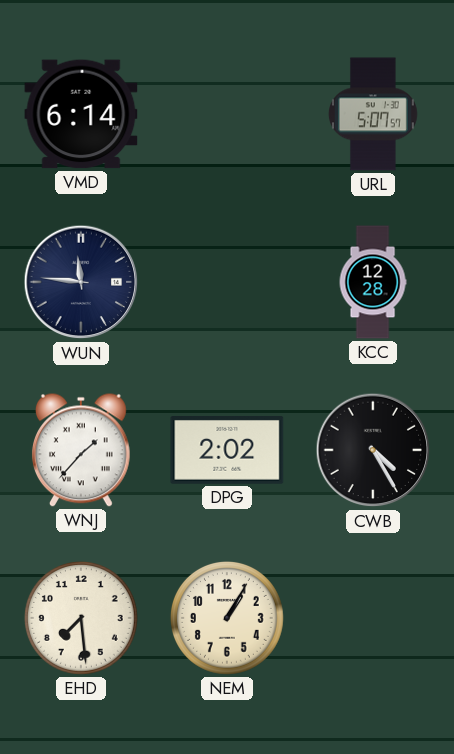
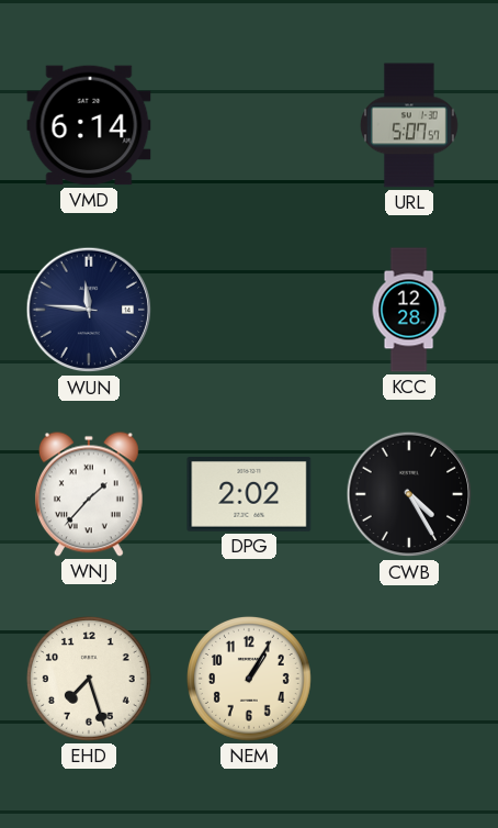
EHD: 7:29 -> 7:27 (89, 679)
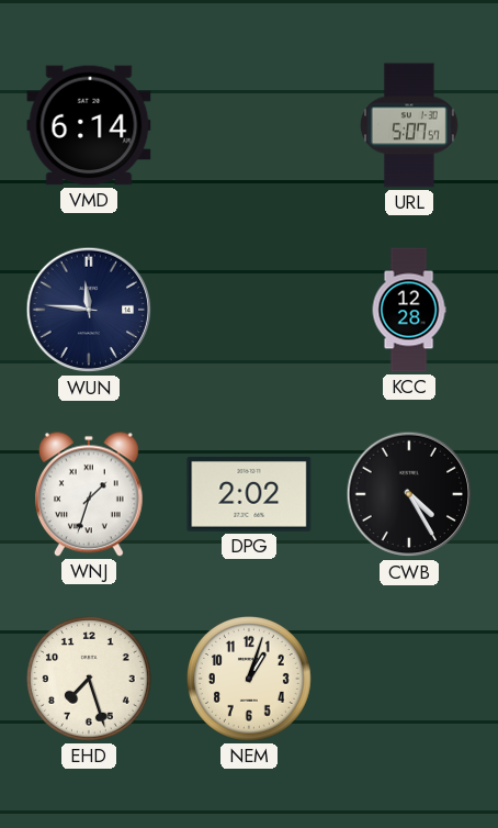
WNJ: 1:37 -> 1:33 (89, 494)
NEM: 1:05 -> 1:03 (249, 679)
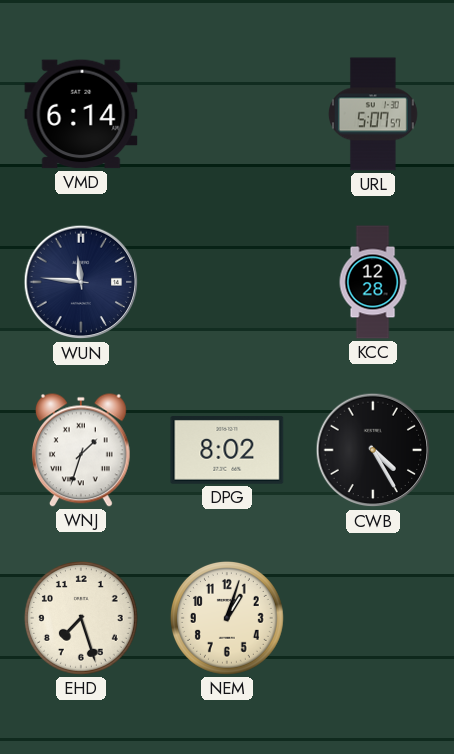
DPG: 2:02 -> 8:02 (227, 451)
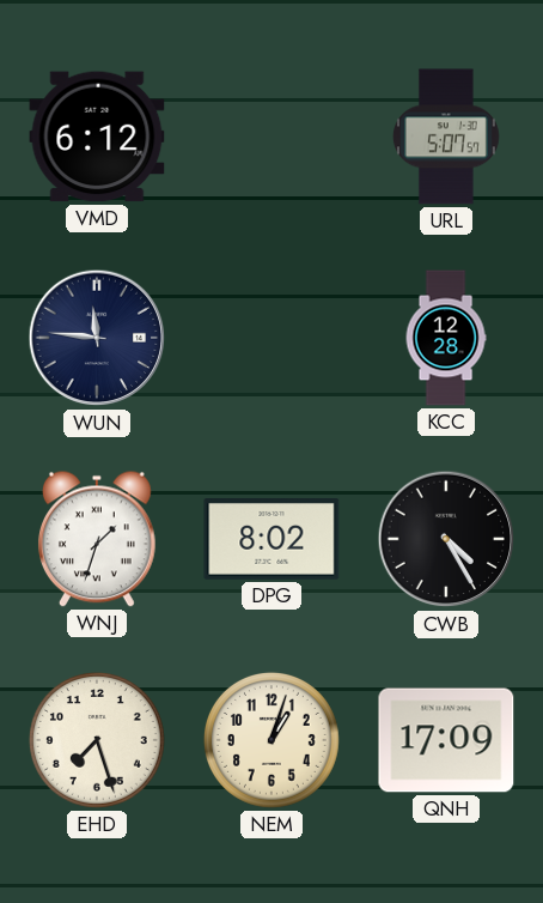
VMD: 6:14 -> 6:12 (97, 137)
QNH: none -> 17:09 (446, 740)
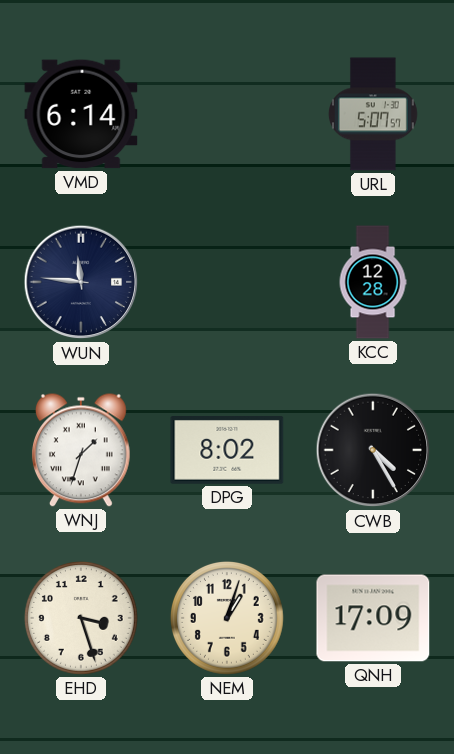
VMD: 6:12 -> 6:14 (81, 114)
EHD: 7:27 -> 3:27 (81, 618)
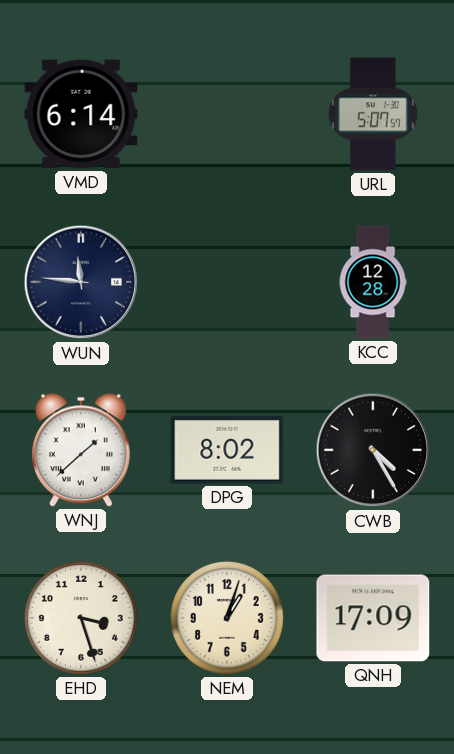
WNJ: 1:33 -> 1:38 (81, 450)
